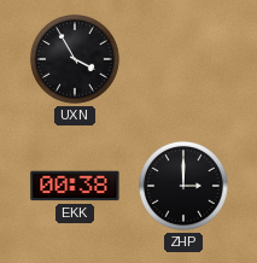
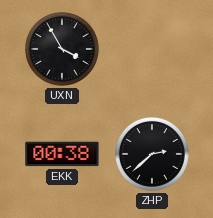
ZHP: 3:00 -> 2:38 (152, 155)
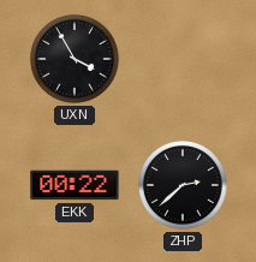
EKK: 00:38 -> 00:22 (75, 185)
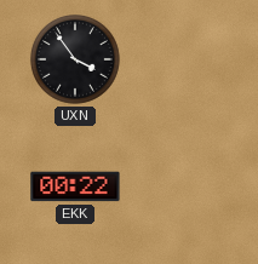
UXN: 3:55 -> 3:54 (75, 61)
ZHP: 2:38 -> none (183, 186)
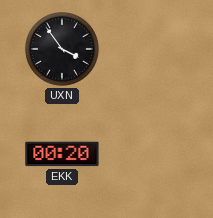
EKK: 00:22 -> 00:20 (62, 154)
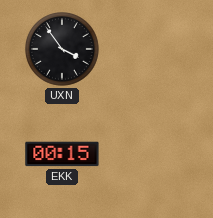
EKK: 00:20 -> 00:15 (62, 154)
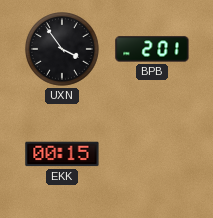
BPB: none -> 2:01 (152, 49)
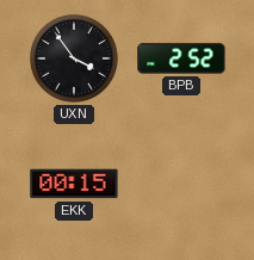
BPB: 2:01 -> 2:52 (181, 58)
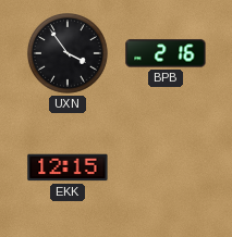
BPB: 2:52 -> 2:16 (166, 53)
EKK: 00:15 -> 12:15 (68, 167)
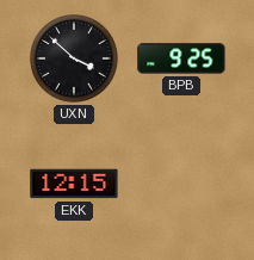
UXN: 3:54 -> 3:52 (74, 60)
BPB: 2:16 -> 9:25 (181, 58)
